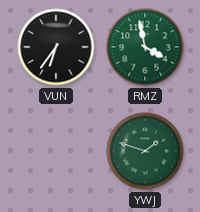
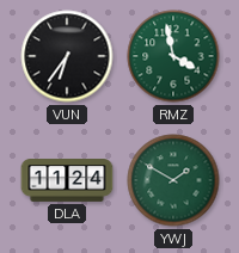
DLA: none -> 11:24 (67, 180)
YWJ: 1:48 -> 1:50 (173, 180)
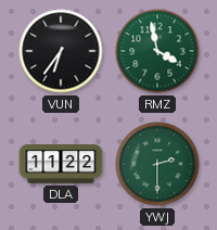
DLA: 11:24 -> 11:22 (61, 164)
YWJ: 1:50 -> 2:30 (157, 164)
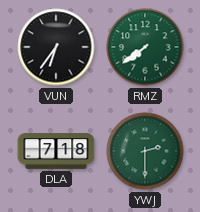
RMZ: 3:58 -> 7:39 (145, 47)
DLA: 11:22 -> 7:18 (56, 151)
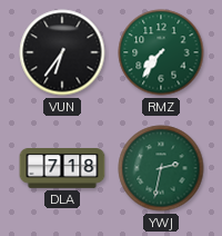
RMZ: 7:39 -> 7:36 (161, 52)
YWJ: 2:30 -> 2:32 (161, 168)
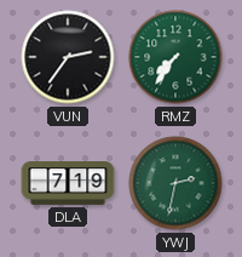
VUN: 6:36 -> 2:36 (68, 57)
DLA: 7:18 -> 7:19 (68, 183)
